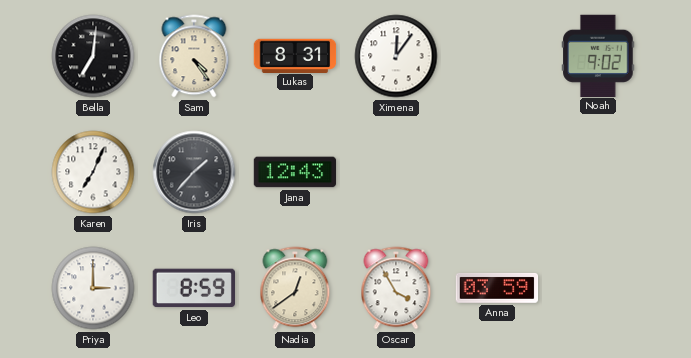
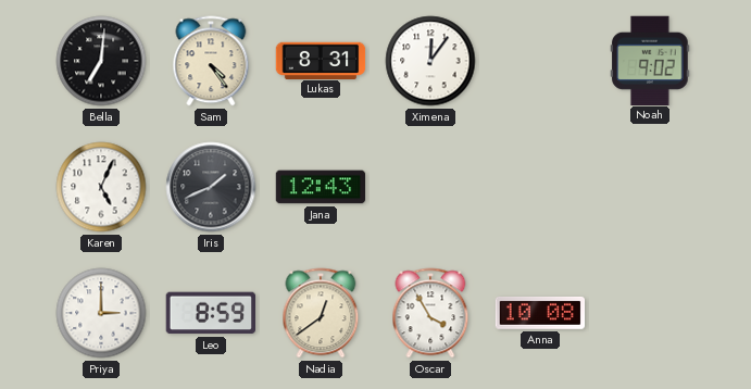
Karen: 7:04 -> 5:04 (101, 187)
Iris: 1:37 -> 1:41 (211, 187)
Anna: 03:59 -> 10:08 (540, 313)
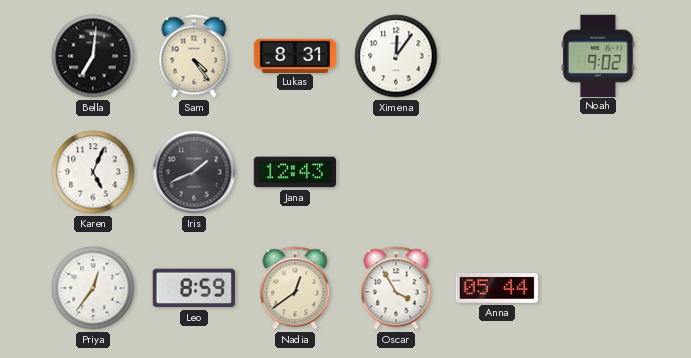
Priya: 3:00 -> 12:36 (93, 288)
Anna: 10:08 -> 05:44 (497, 288)
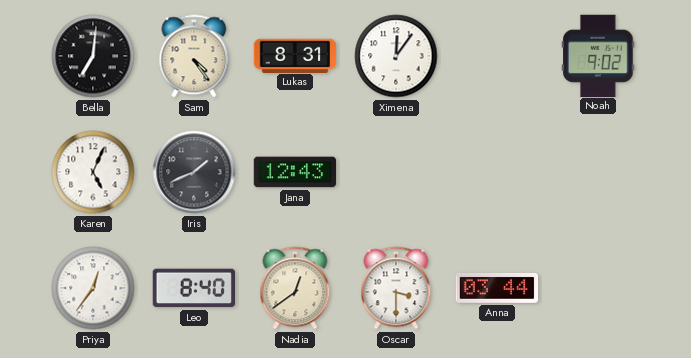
Leo: 8:59 -> 8:40 (193, 288)
Oscar: 3:55 -> 3:30 (396, 288)
Anna: 05:44 -> 03:44 (497, 288)
